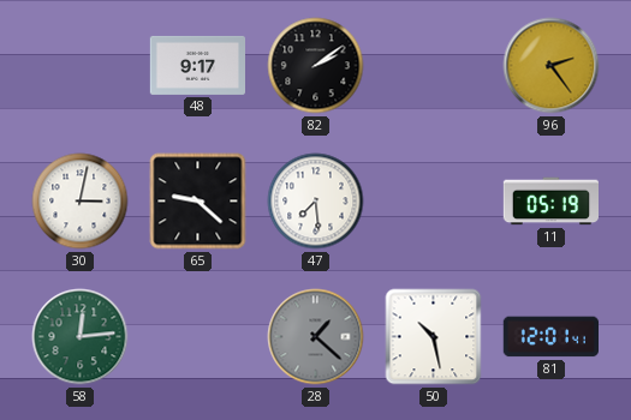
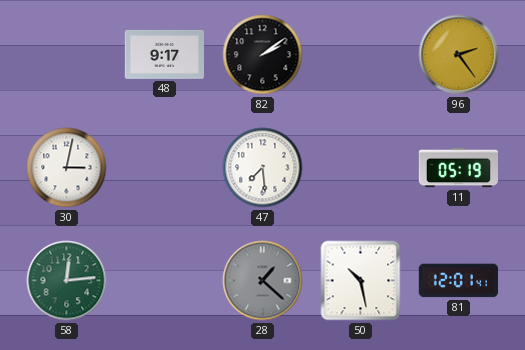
65: 9:22 -> none (198, 202)
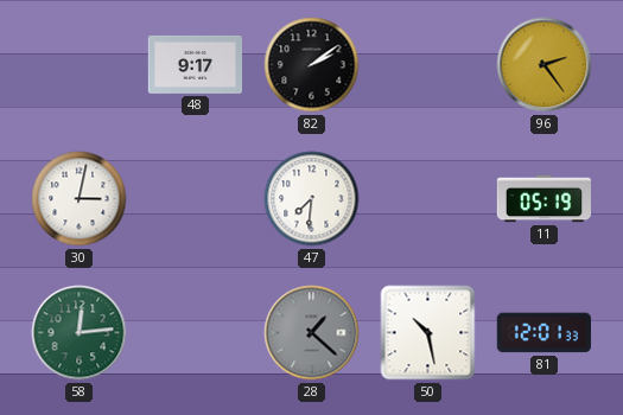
47: 7:29 -> 7:31 (312, 199)
81: 12:01:41 -> 12:01:33 (543, 333)
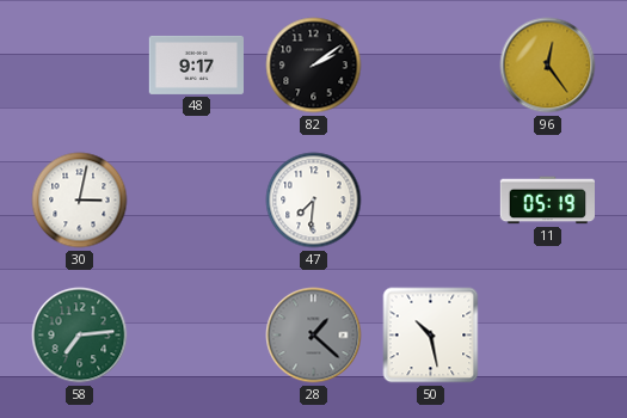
96: 2:24 -> 12:24 (548, 66)
58: 12:14 -> 7:14 (80, 336)
81: 12:01 -> none (543, 333)
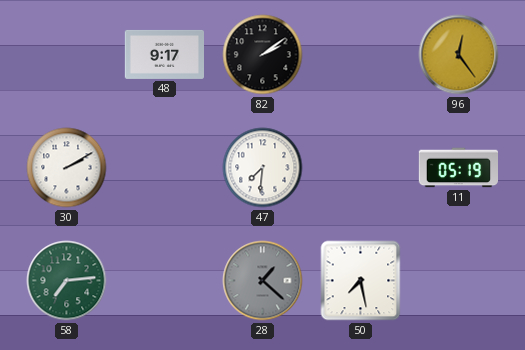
30: 3:02 -> 2:10 (67, 168)
50: 10:28 -> 7:28 (361, 281)
